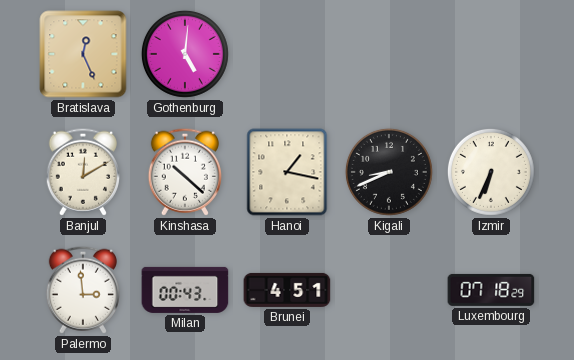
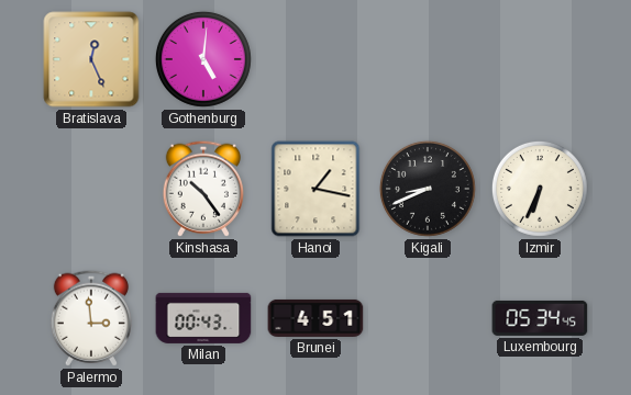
Banjul: 12:10 -> none (83, 172)
Kinshasa: 10:22 -> 10:24 (203, 189)
Luxembourg: 07:18 -> 05:34 (540, 318)
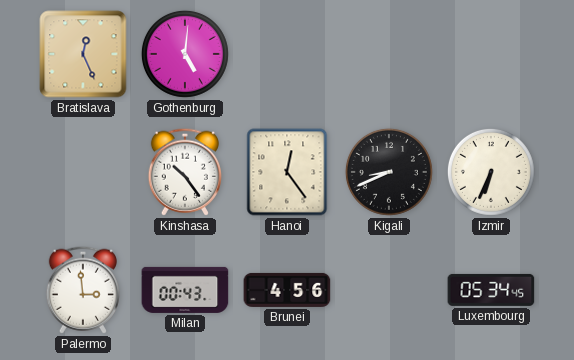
Hanoi: 1:17 -> 12:24 (287, 172)
Brunei: 4:51 -> 4:56 (287, 290)
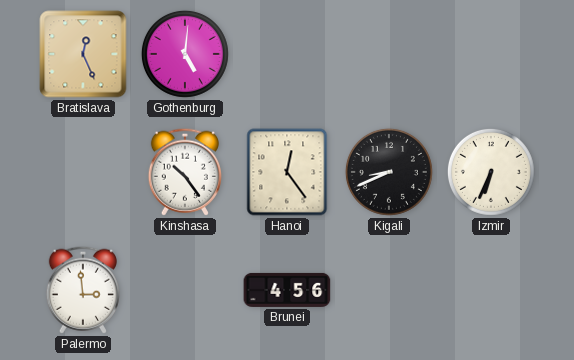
Milan: 00:43 -> none (185, 290)
Luxembourg: 05:34 -> none (491, 290)
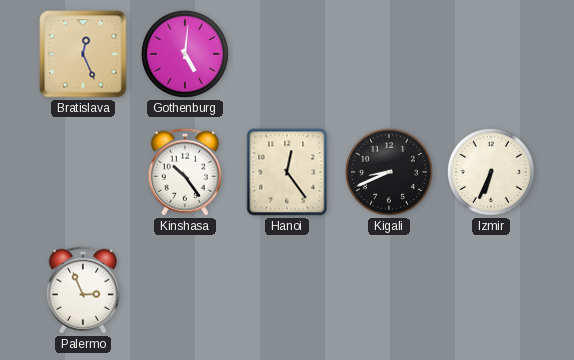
Palermo: 2:59 -> 2:56 (83, 290)
Brunei: 4:56 -> none (287, 290)
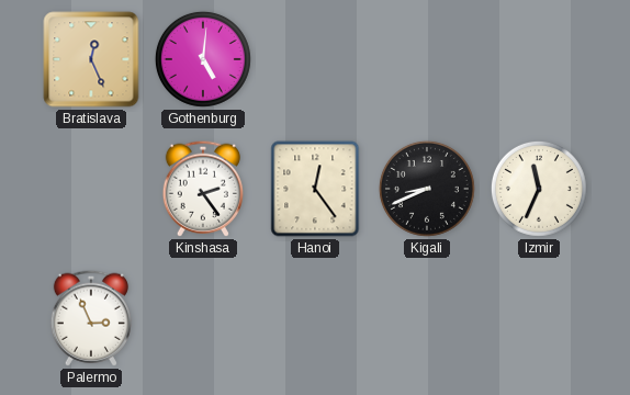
Kinshasa: 10:24 -> 2:24 (203, 189)
Izmir: 6:34 -> 11:34 (539, 189)
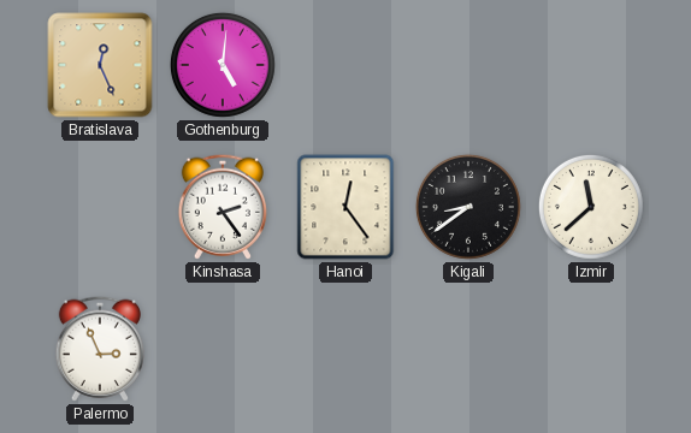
Kigali: 8:41 -> 8:39 (468, 207)
Izmir: 11:34 -> 11:38 (591, 207)
